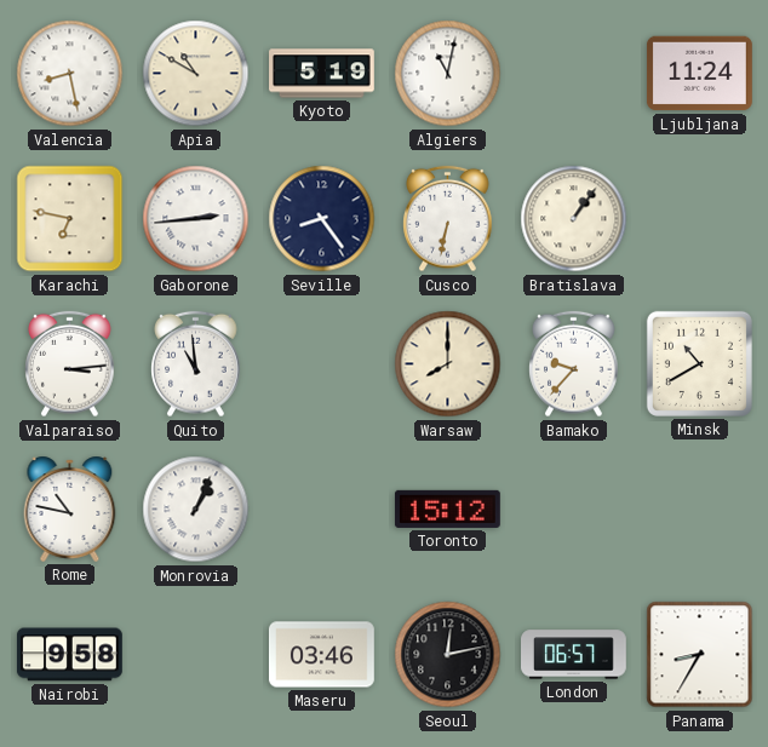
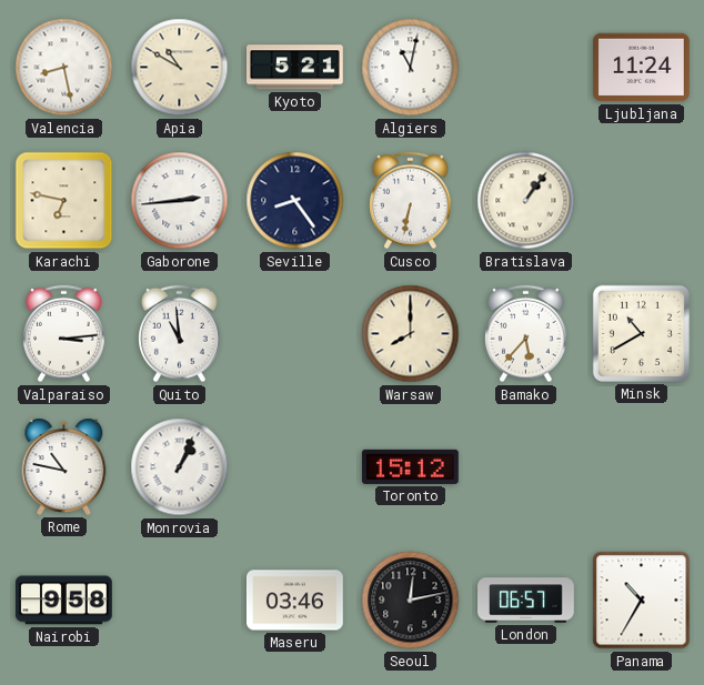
Kyoto: 5:19 -> 5:21 (295, 68)
Bamako: 9:37 -> 5:37 (526, 334)
Panama: 8:35 -> 10:35 (642, 601)
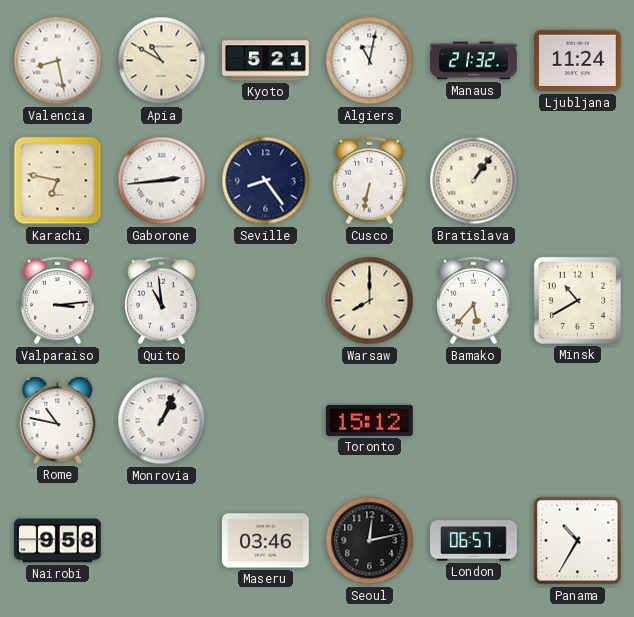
Manaus: none -> 21:32 (474, 61)
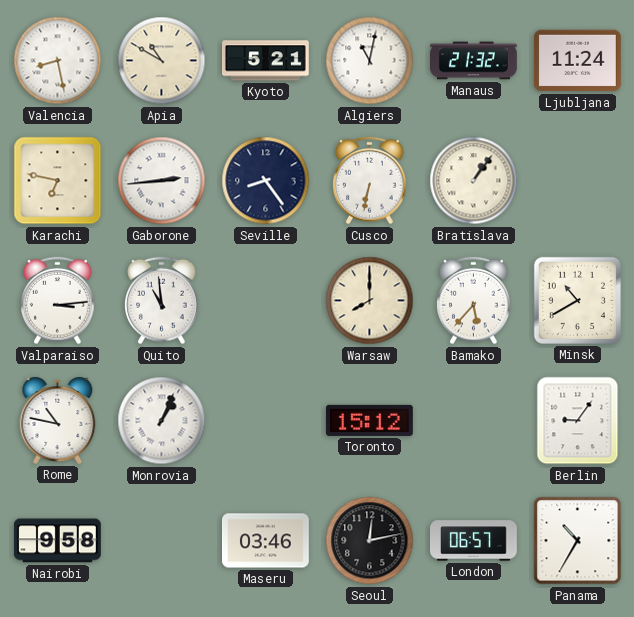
Berlin: none -> 9:06 (578, 421)
